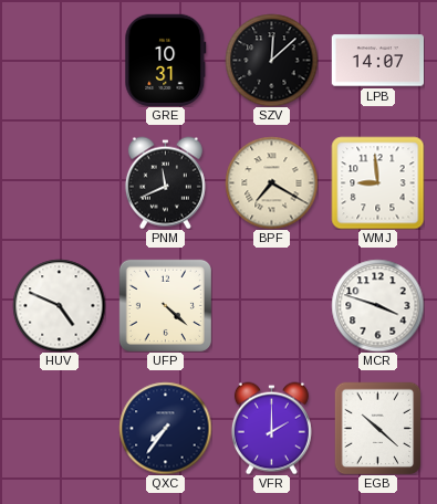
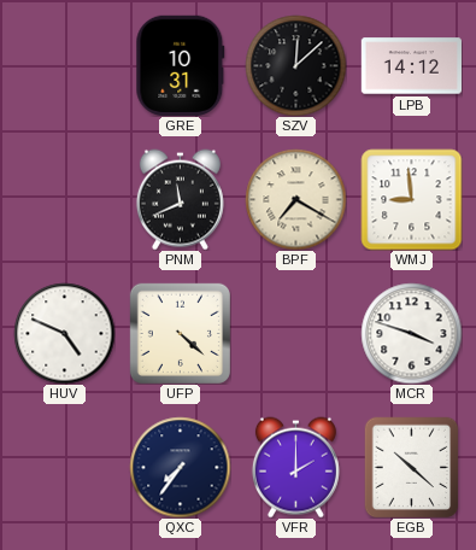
LPB: 14:07 -> 14:12 (411, 66)
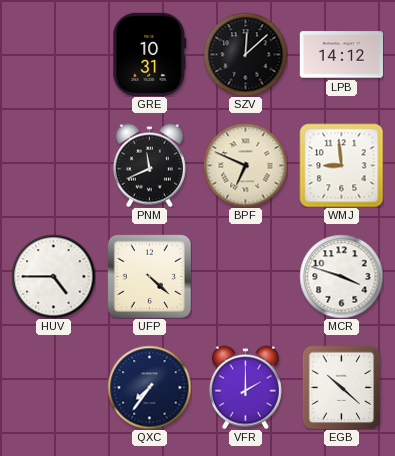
BPF: 7:20 -> 6:49 (245, 165)
HUV: 4:49 -> 4:45 (53, 276)
